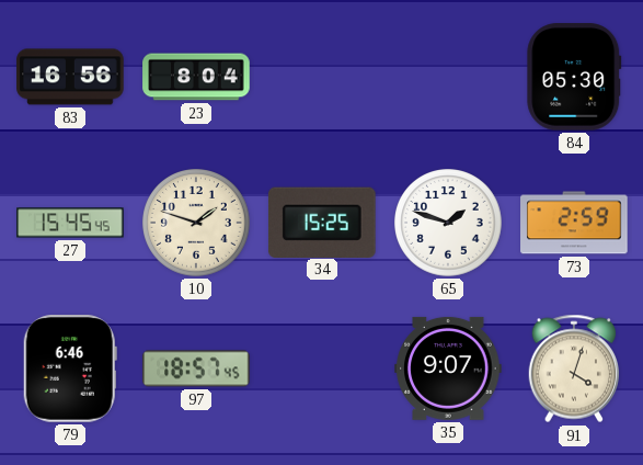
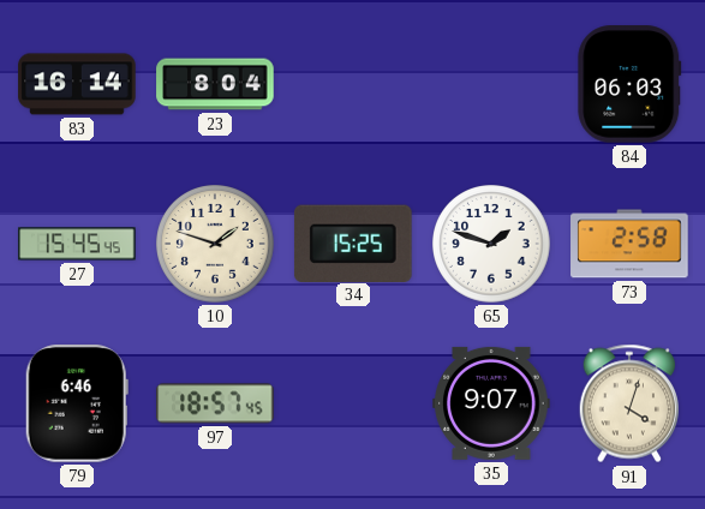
83: 16:56 -> 16:14 (77, 84)
84: 05:30 -> 06:03 (629, 84)
73: 2:59 -> 2:58 (629, 244)
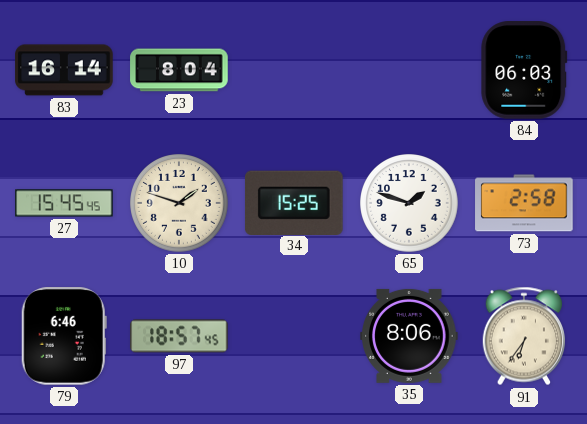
35: 9:07 -> 8:06 (409, 336)
91: 4:03 -> 6:36 (523, 336)
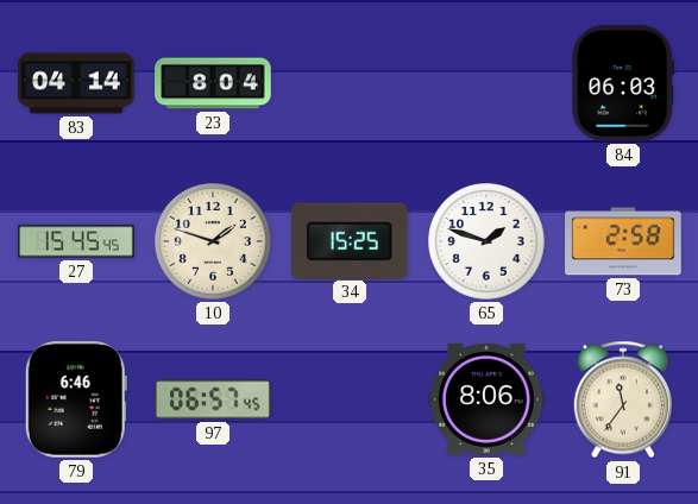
83: 16:14 -> 04:14 (76, 83)
97: 18:57 -> 06:57 (213, 399)
91: 6:36 -> 11:36 (622, 399)
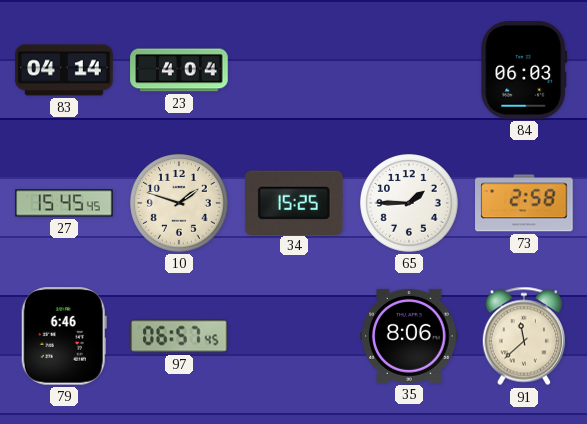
23: 8:04 -> 4:04 (179, 70)
65: 1:48 -> 1:45 (409, 203)
91: 11:36 -> 11:38 (523, 336)
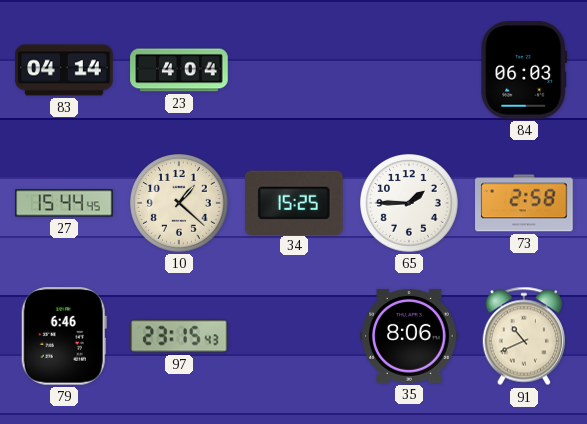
27: 15:45 -> 15:44 (64, 203)
10: 1:48 -> 1:22 (179, 203)
97: 06:57 -> 23:15 (179, 336)
91: 11:38 -> 10:41 (523, 336)
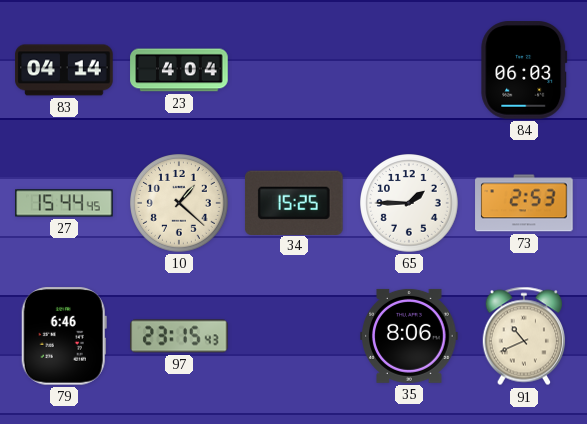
73: 2:58 -> 2:53 (524, 203)
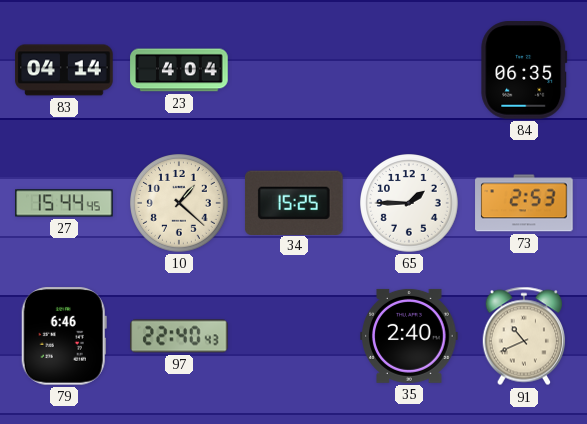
84: 06:03 -> 06:35 (524, 70)
97: 23:15 -> 22:40 (179, 336)
35: 8:06 -> 2:40 (409, 336)
